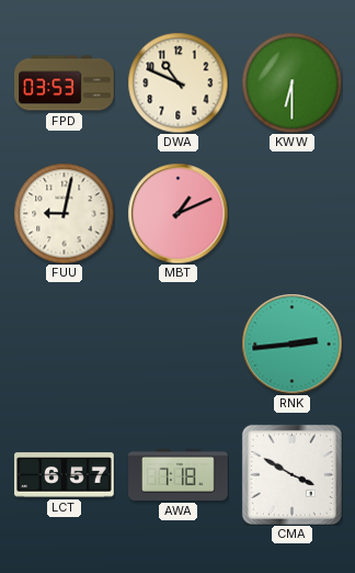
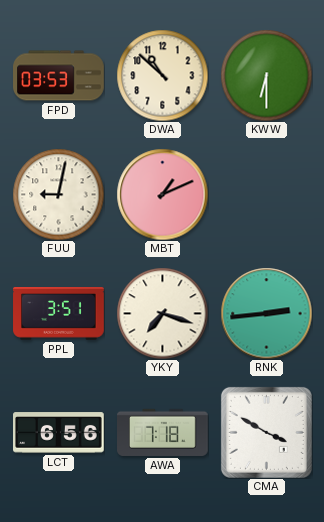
DWA: 10:49 -> 10:52 (162, 75)
PPL: none -> 3:51 (59, 314)
YKY: none -> 7:18 (162, 313)
LCT: 6:57 -> 6:56 (59, 433)
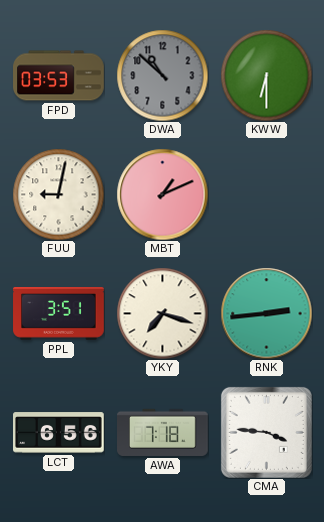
DWA dial: cream -> grey (162, 75)
CMA: 3:50 -> 3:46 (266, 432)
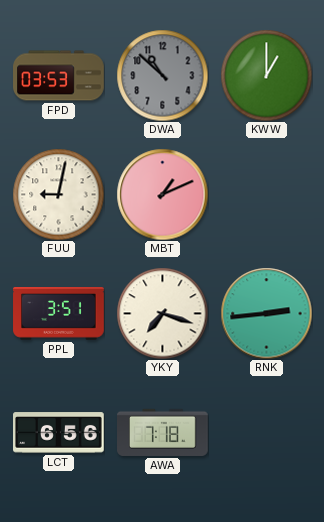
KWW: 6:30 -> 1:00 (266, 75)
CMA: 3:46 -> none (266, 432)
